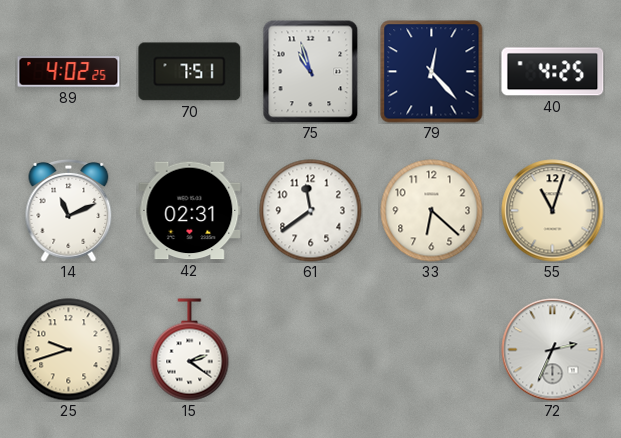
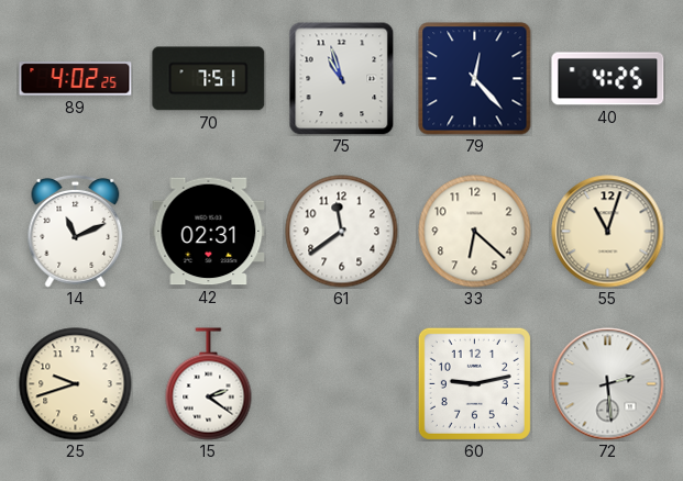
60: none -> 9:13 (474, 383)
72: 2:34 -> 2:29 (608, 384)
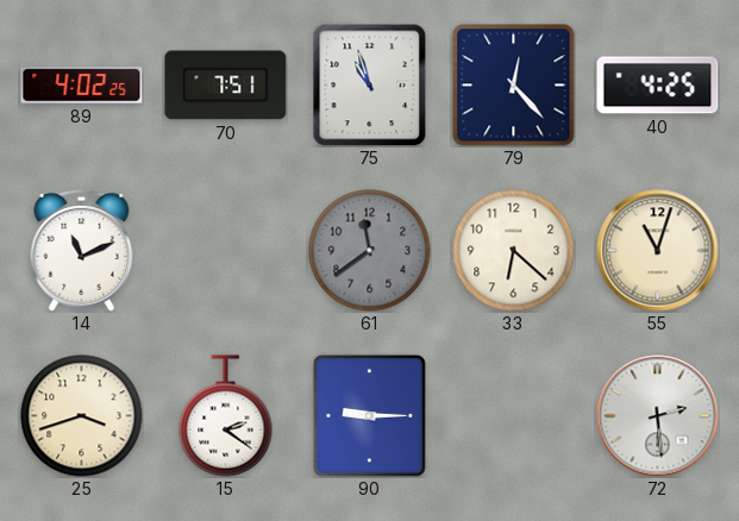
42: 02:31 -> none (209, 232)
61 dial: white -> grey (370, 251)
25: 9:42 -> 3:42 (82, 416)
90: none -> 9:15 (369, 415)
60: 9:13 -> none (474, 383)
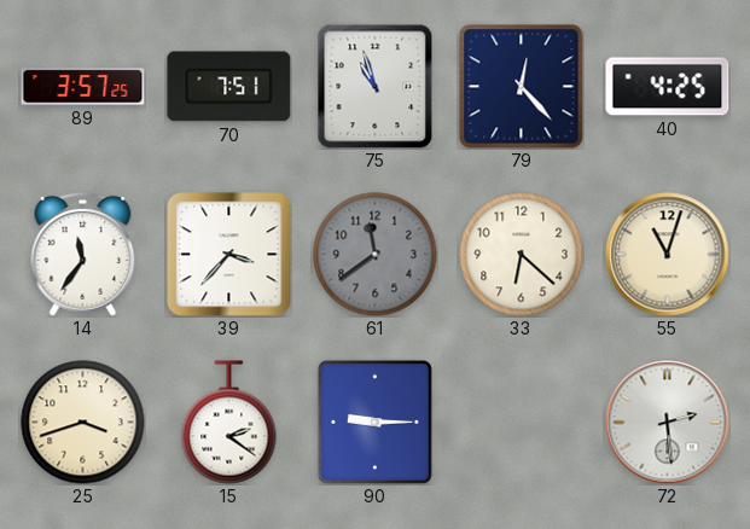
89: 4:02 -> 3:57 (83, 87)
14: 11:11 -> 11:36 (83, 254)
39: none -> 3:37 (229, 255)
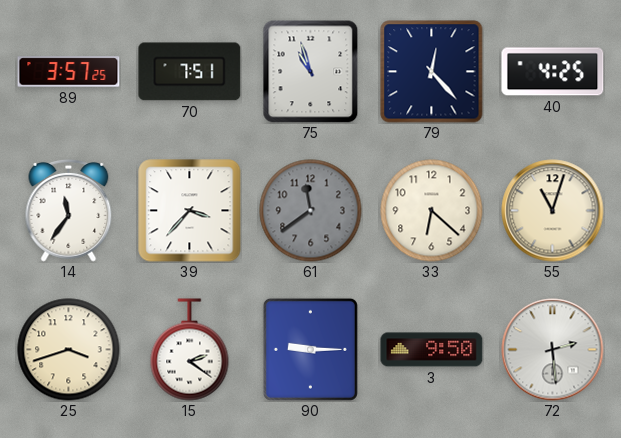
3: none -> 9:50 (432, 350)
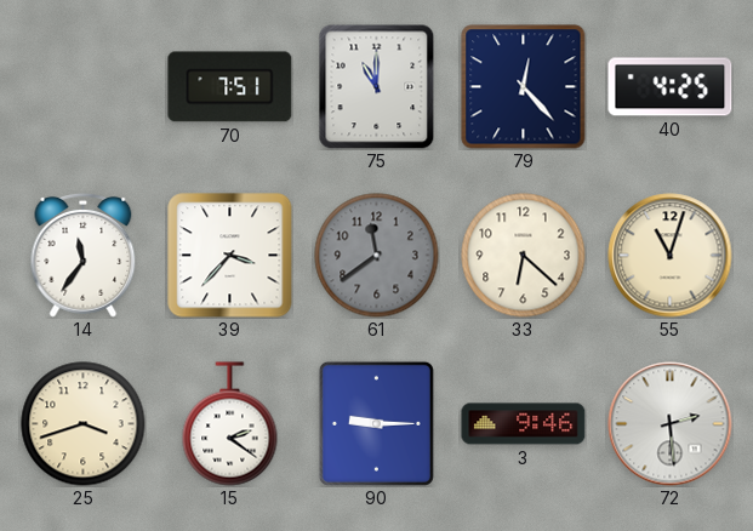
89: 3:57 -> none (69, 72)
75: 10:57 -> 11:00 (377, 87)
3: 9:50 -> 9:46 (524, 424)
